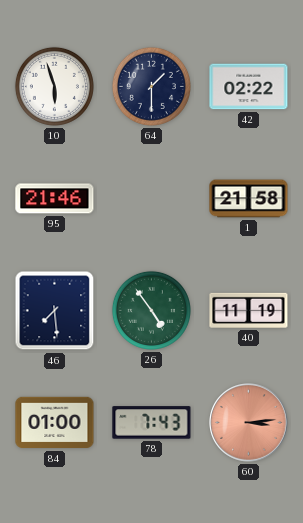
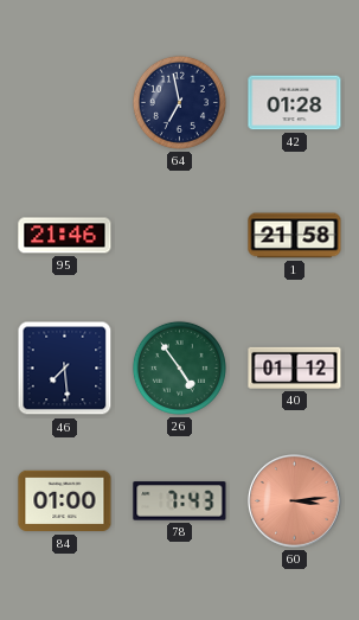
10: 5:57 -> none (54, 86)
64: 1:30 -> 6:58 (179, 102)
42: 02:22 -> 01:28 (295, 103)
40: 11:19 -> 01:12 (295, 367)
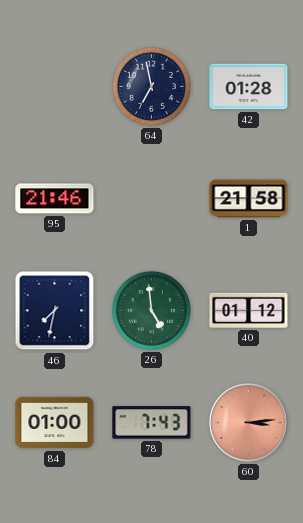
46: 7:29 -> 7:32 (55, 311)
26: 4:54 -> 4:59 (151, 310)
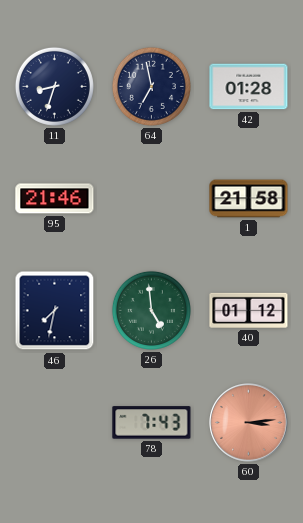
11: none -> 8:33 (54, 86)
84: 01:00 -> none (55, 423)
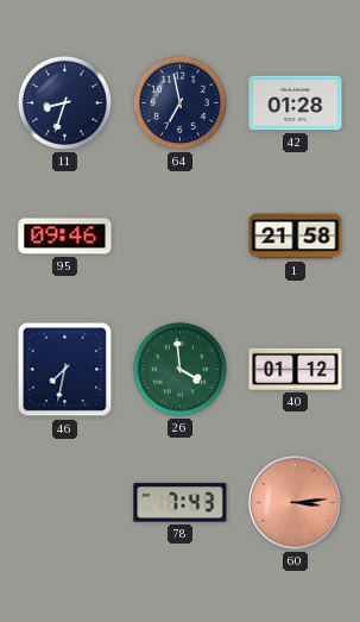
95: 21:46 -> 09:46 (65, 237)
26: 4:59 -> 3:59 (179, 369)
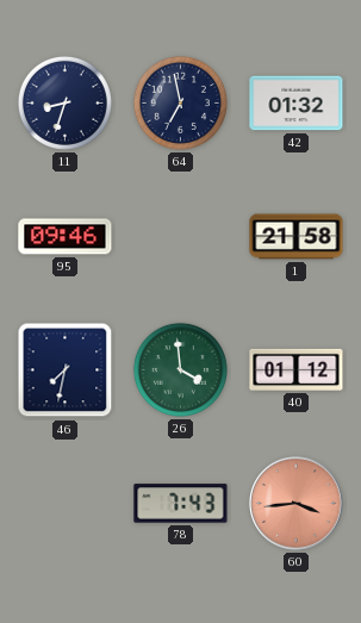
42: 01:28 -> 01:32 (297, 104)
60: 3:14 -> 3:44 (297, 504)
